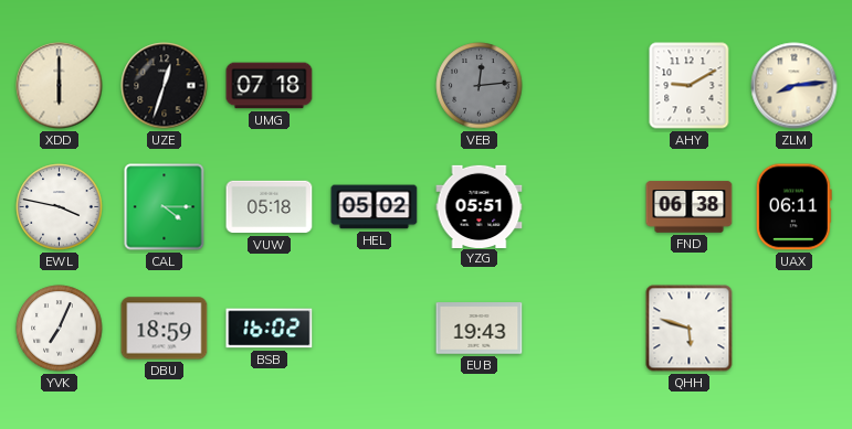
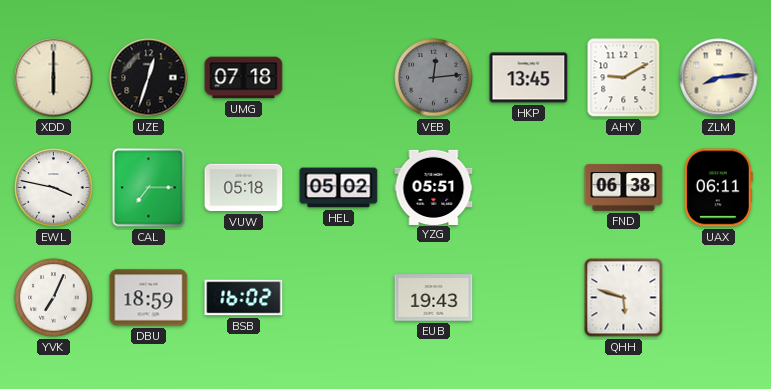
HKP: none -> 13:45 (529, 78)
CAL: 4:15 -> 7:15 (149, 188)
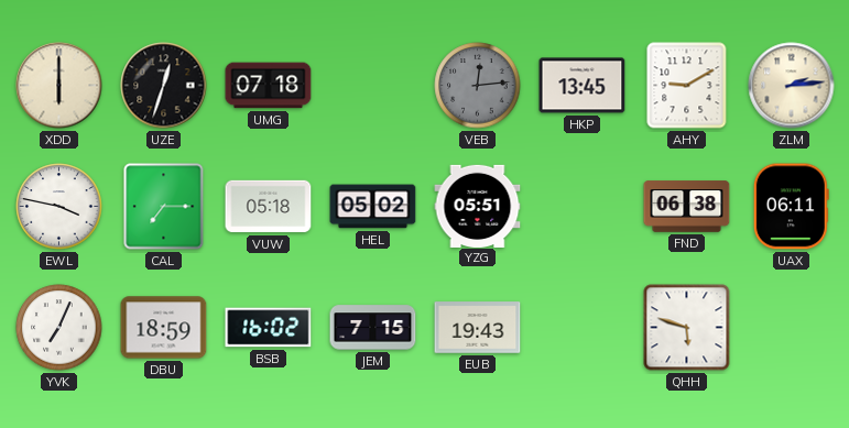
ZLM: 8:14 -> 2:14 (792, 86)
JEM: none -> 7:15 (373, 328)
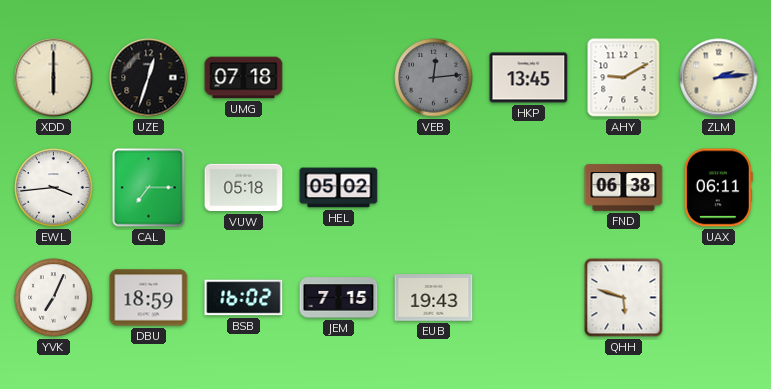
EWL: 3:47 -> 3:44 (54, 188)
YZG: 05:51 -> none (478, 206)
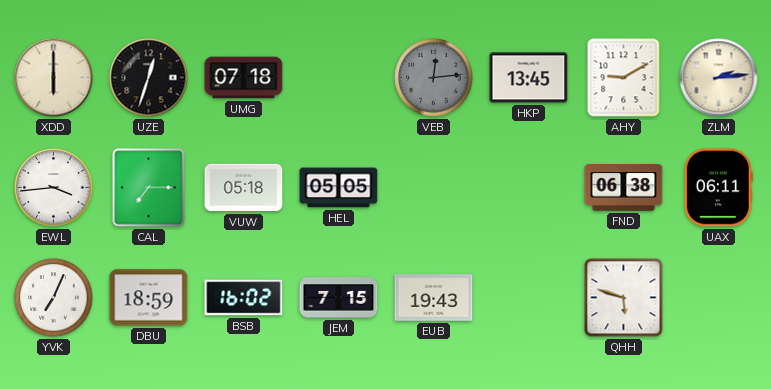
HEL: 05:02 -> 05:05 (339, 188)
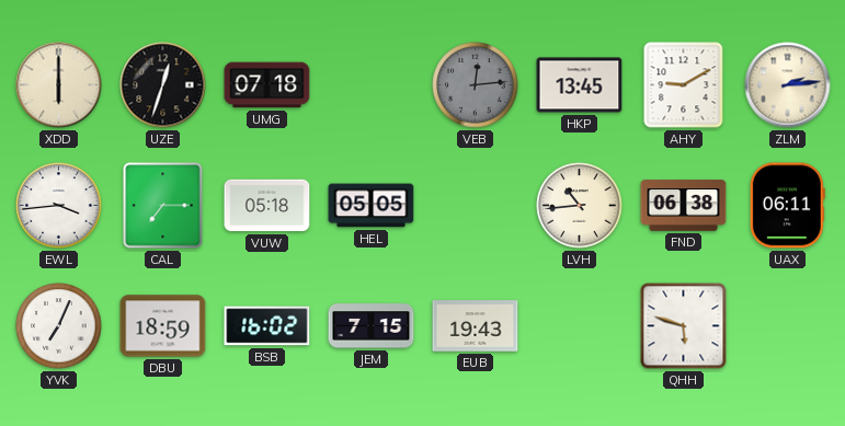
LVH: none -> 10:44 (580, 206)
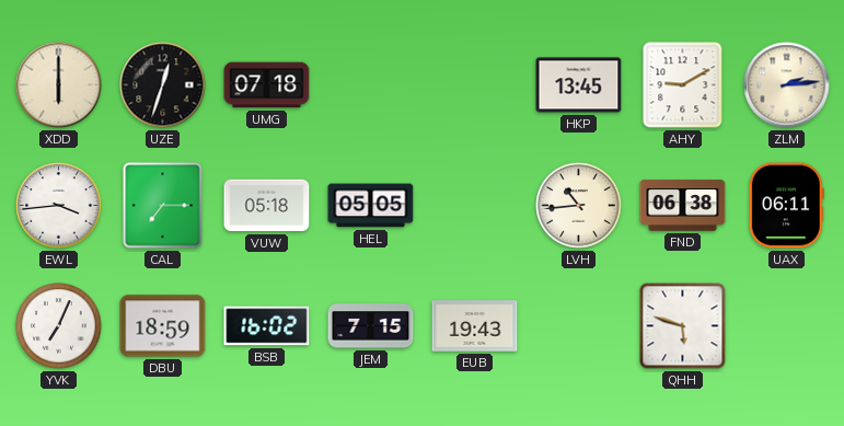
VEB: 12:14 -> none (476, 85)
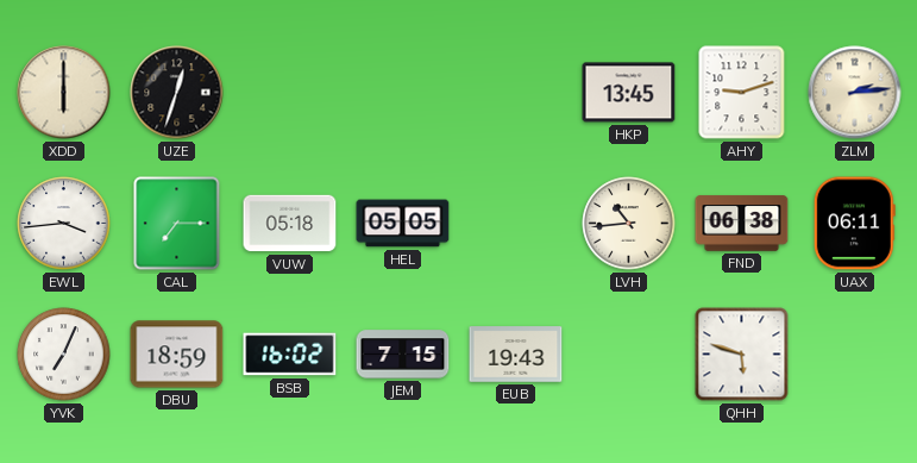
UMG: 07:18 -> none (267, 85)
AHY: 9:10 -> 9:12 (742, 93)
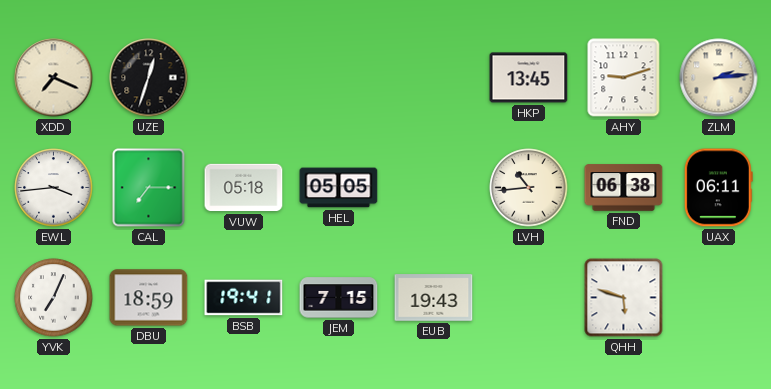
XDD: 6:00 -> 7:19 (54, 78)
BSB: 16:02 -> 19:41 (244, 298)
